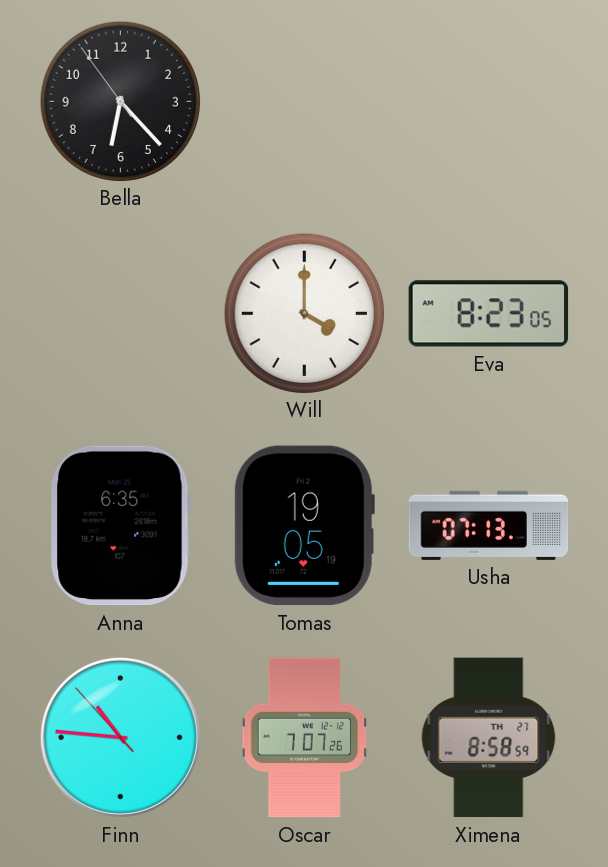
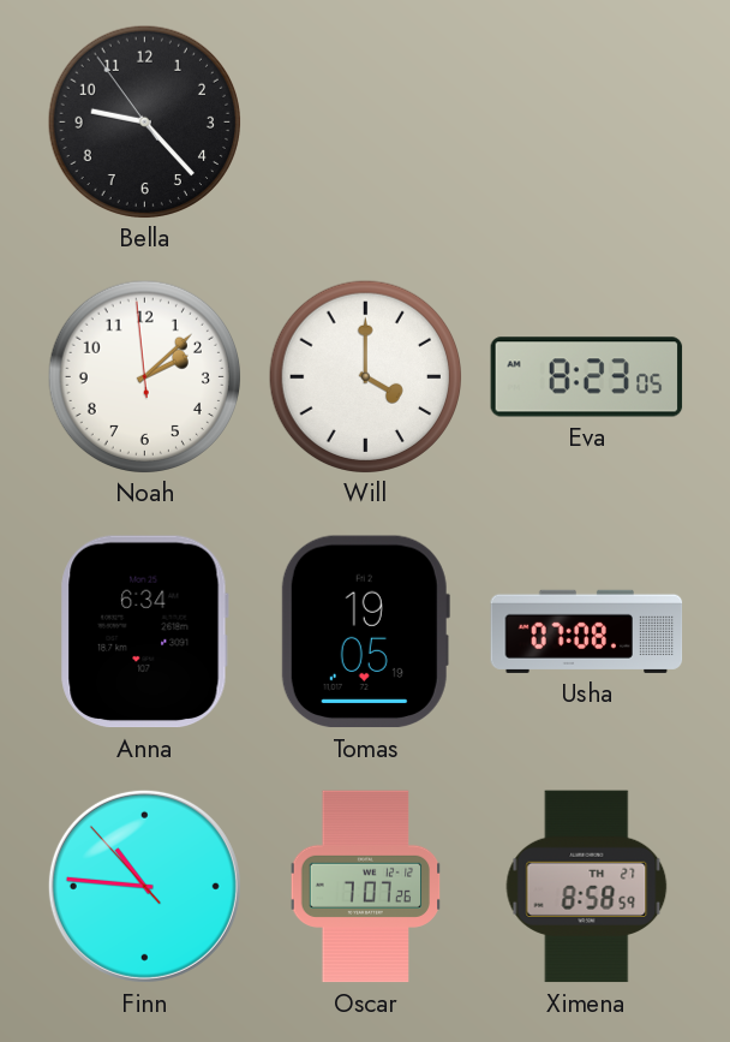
Bella: 6:22 -> 9:22 (144, 121)
Noah: none -> 2:07 (144, 376)
Anna: 6:35 -> 6:34 (144, 632)
Usha: 07:13 -> 07:08 (587, 631)
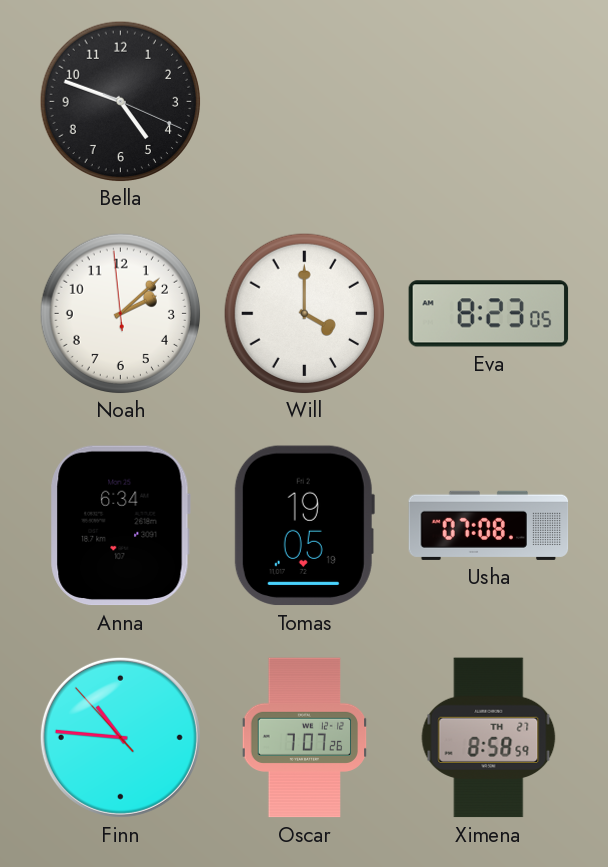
Bella: 9:22 -> 4:48 (120, 101)
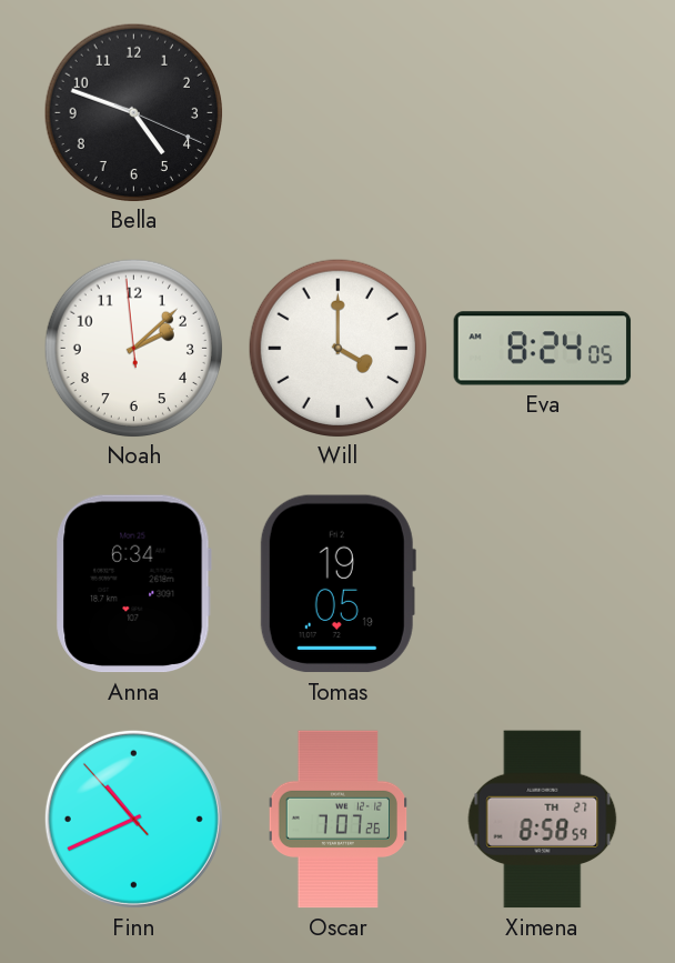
Eva: 8:23 -> 8:24 (543, 349)
Usha: 07:08 -> none (489, 525)
Finn: 10:45 -> 10:40 (133, 819)
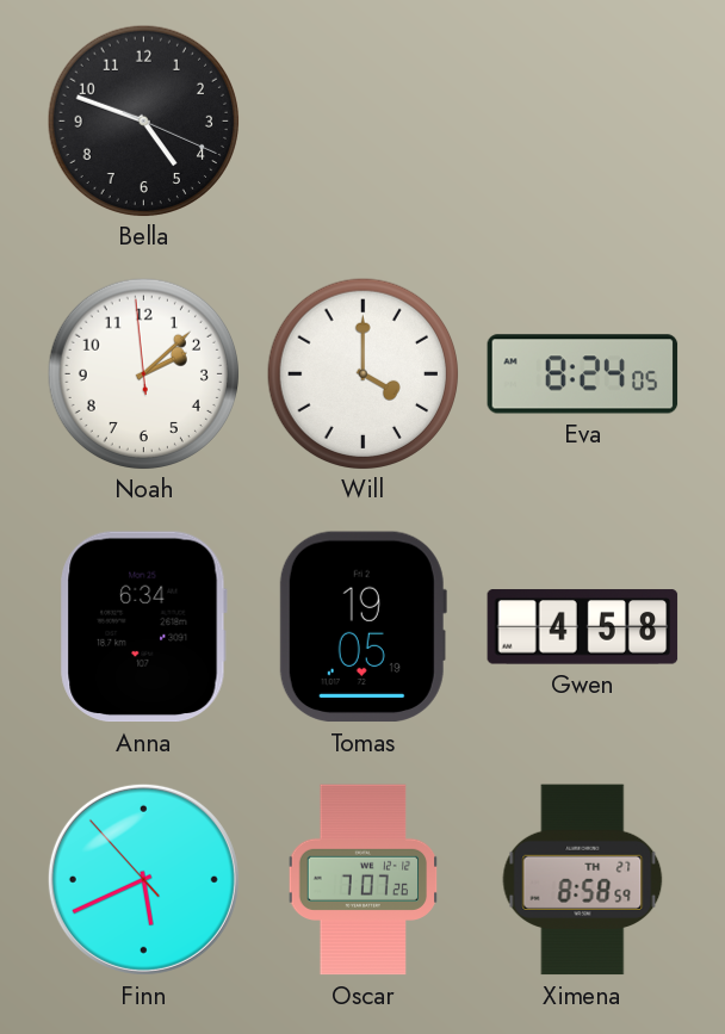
Gwen: none -> 4:58 (583, 627)
Finn: 10:40 -> 5:40 (143, 879)
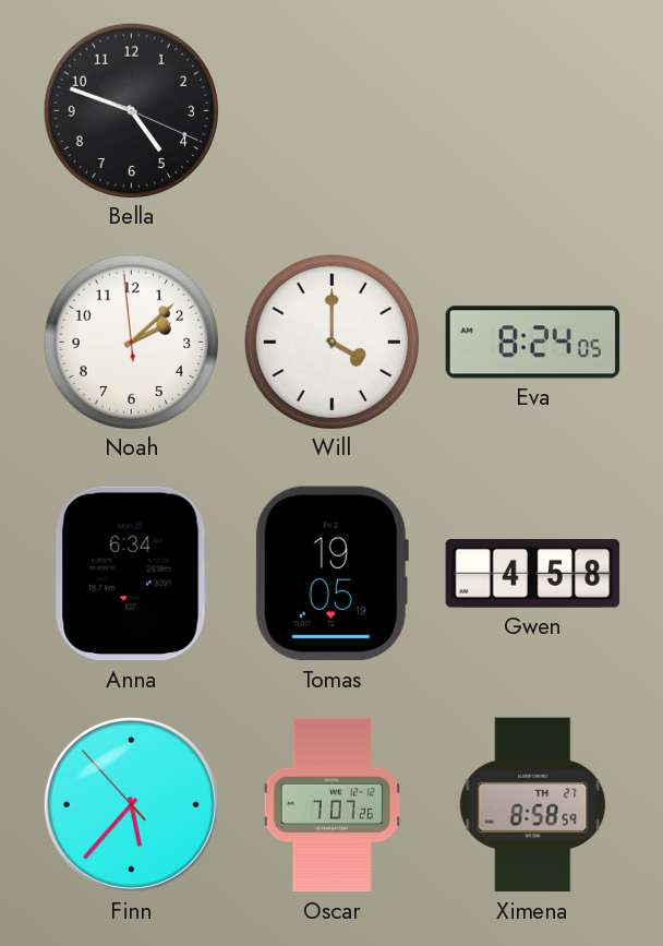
Finn: 5:40 -> 5:36 (131, 804)
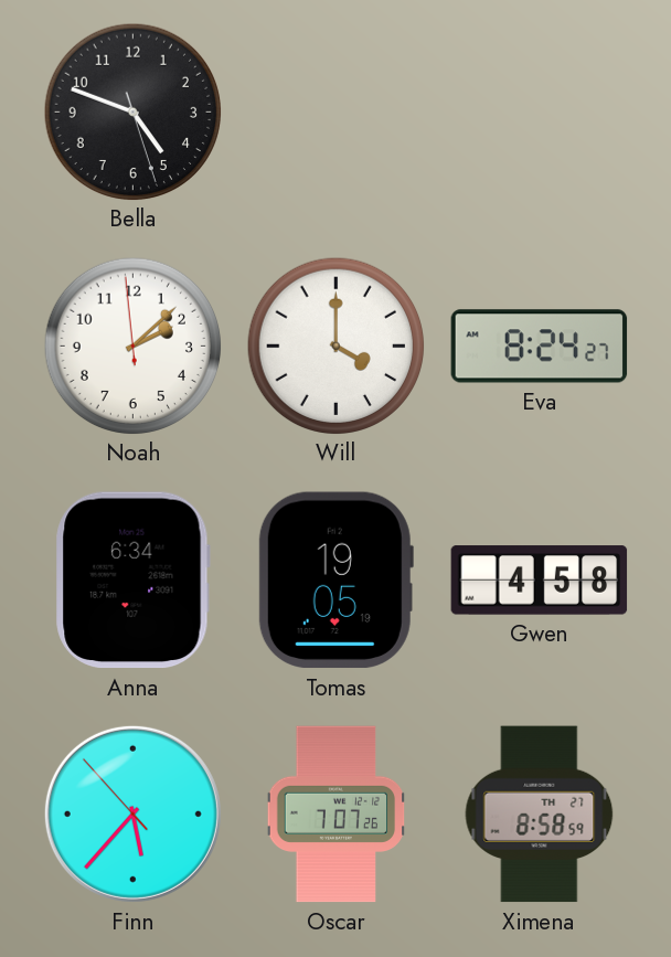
Bella: 4:48:19 -> 4:48:27 (132, 111)
Eva: 8:24:05 -> 8:24:27 (540, 347)
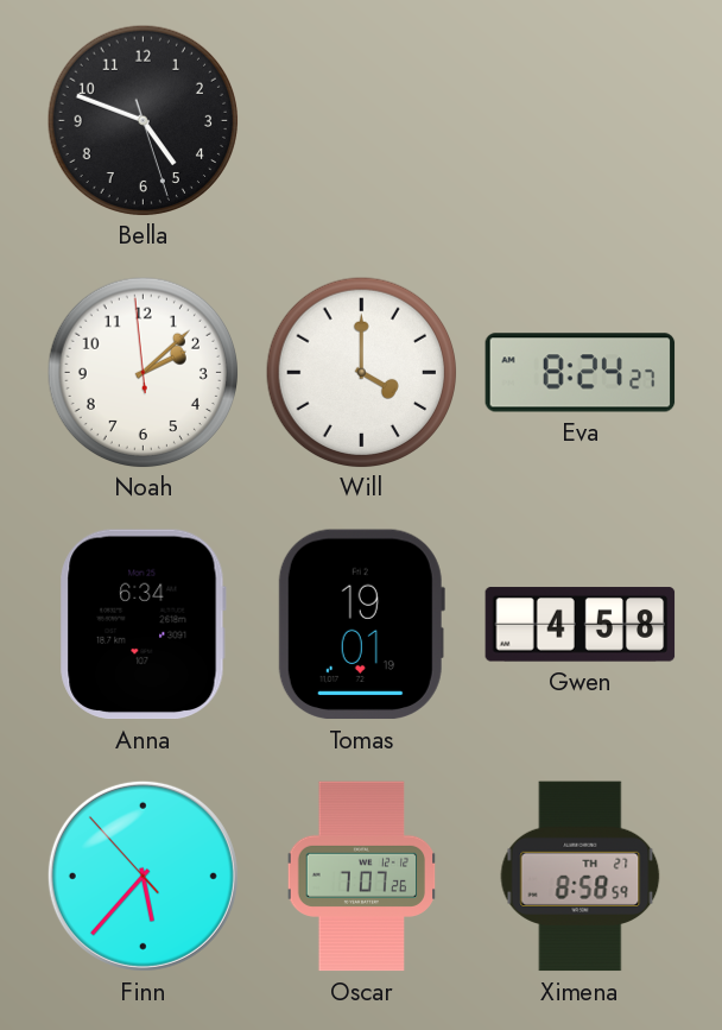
Tomas: 19:05 -> 19:01 (361, 625)
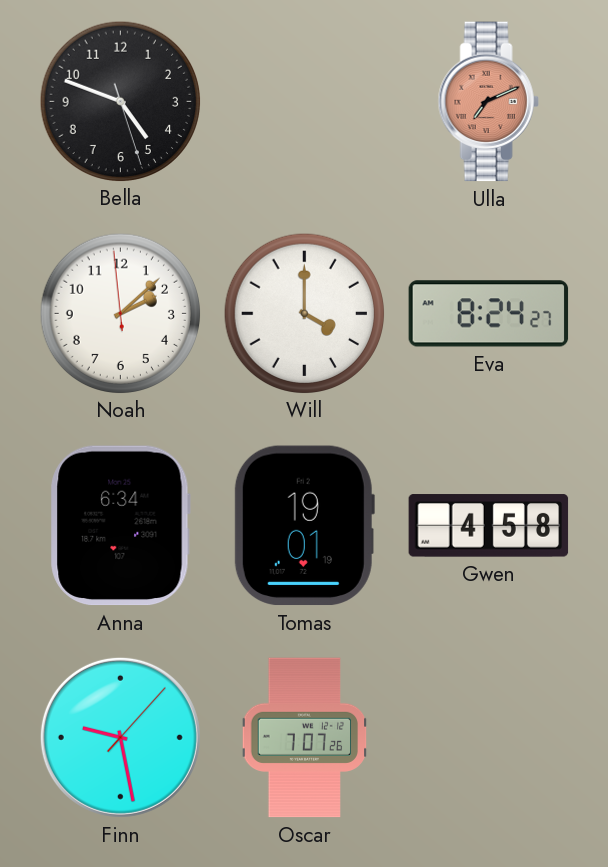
Ulla: none -> 7:11 (488, 102)
Finn: 5:36 -> 9:28 (120, 737)
Ximena: 8:58 -> none (581, 877)
